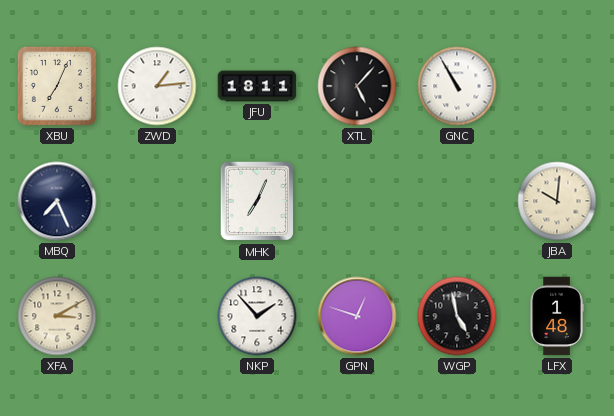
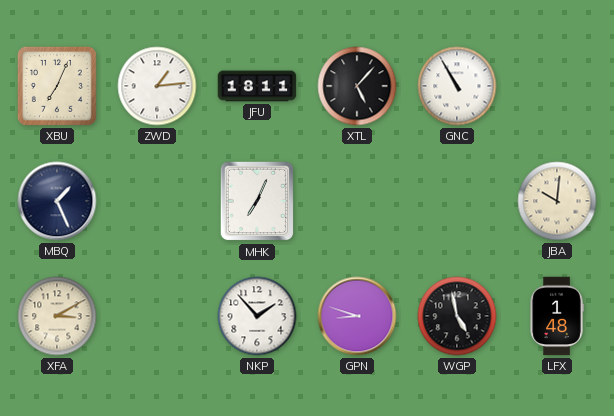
MBQ: 7:26 -> 1:26 (57, 201)
GPN: 12:48 -> 8:48 (357, 316)
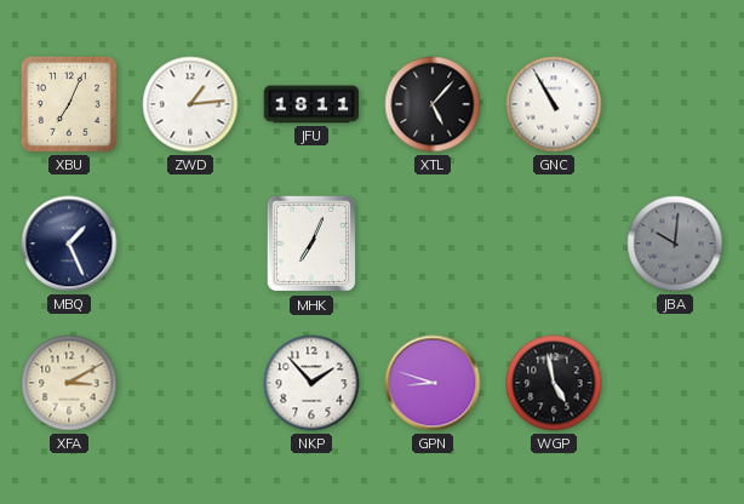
JBA dial: cream -> grey (675, 244)
LFX: 1:48 -> none (557, 316)
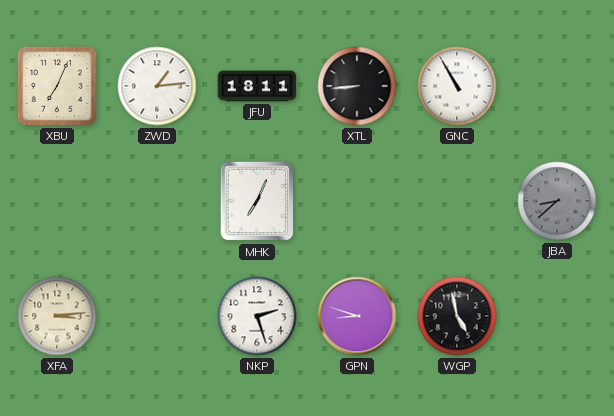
XTL: 5:07 -> 8:44 (357, 86)
MBQ: 1:26 -> none (69, 244)
JBA: 10:01 -> 8:38 (557, 201)
XFA: 3:10 -> 3:14 (57, 316)
NKP: 1:53 -> 2:27 (257, 316)
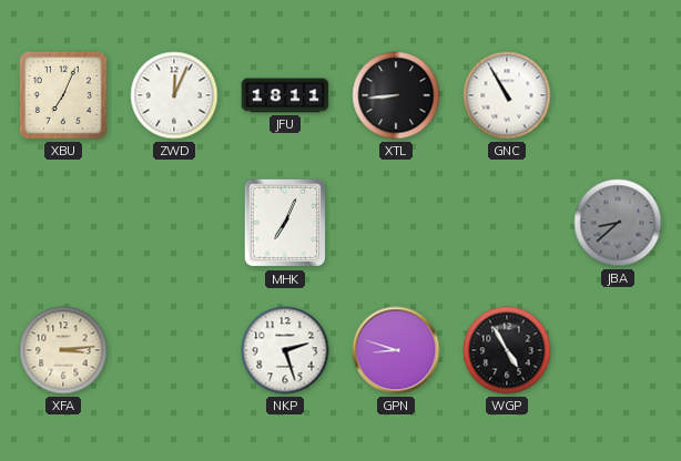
ZWD: 1:14 -> 12:04 (174, 95)
WGP: 4:58 -> 4:55 (507, 350)
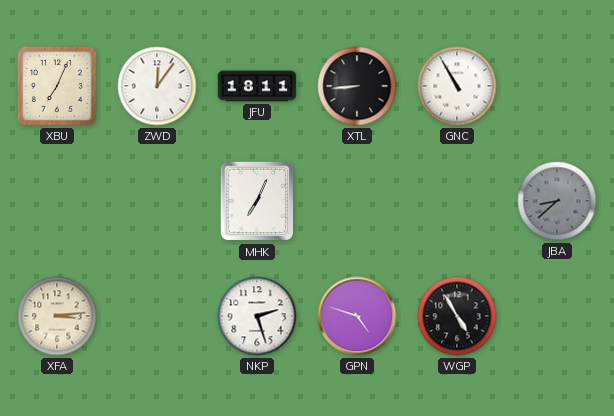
ZWD: 12:04 -> 12:06 (157, 86)
GPN: 8:48 -> 4:48 (357, 316)
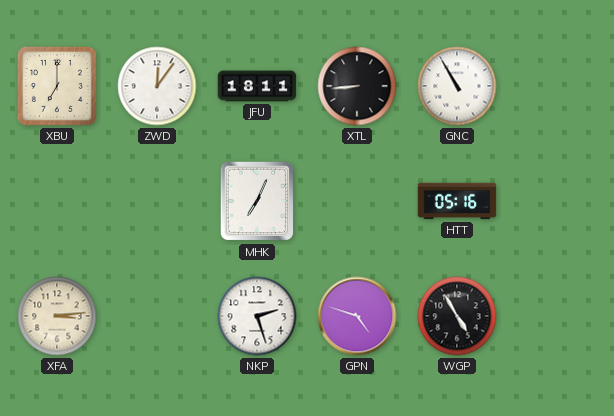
XBU: 7:04 -> 7:00 (57, 86)
HTT: none -> 05:16 (457, 201)
JBA: 8:38 -> none (557, 201)
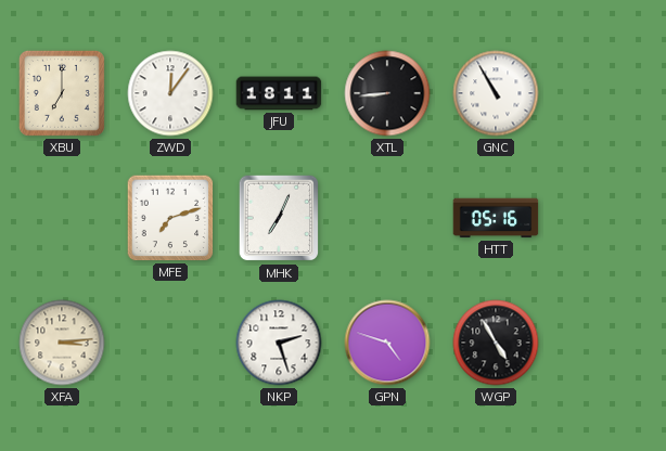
MFE: none -> 7:12 (170, 218)
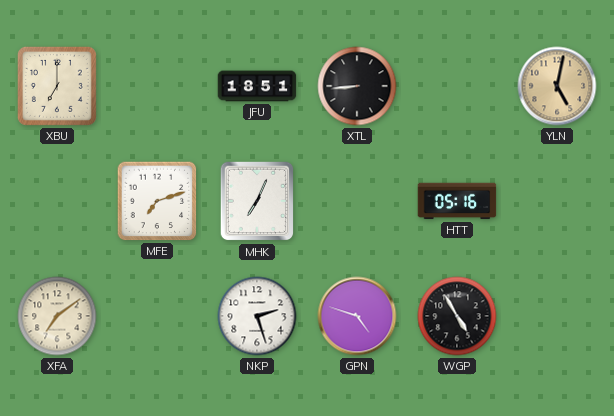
ZWD: 12:06 -> none (170, 93)
JFU: 18:11 -> 18:51 (257, 86)
GNC: 10:55 -> none (496, 93)
YLN: none -> 5:02 (557, 86)
XFA: 3:14 -> 7:09 (57, 316)
